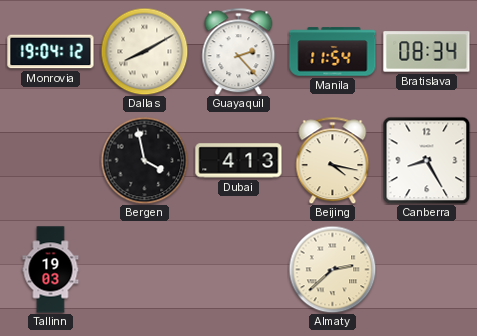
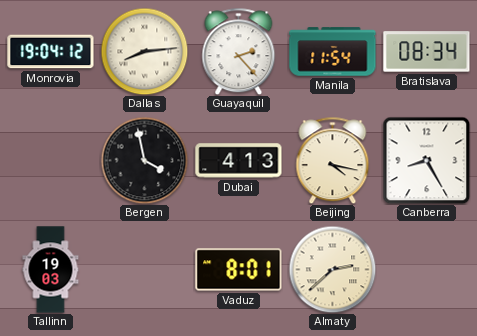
Dallas: 8:10 -> 8:14 (144, 51)
Vaduz: none -> 8:01 (239, 270)
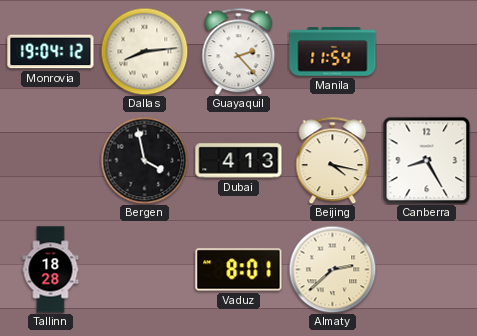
Bratislava: 08:34 -> none (427, 52)
Tallinn: 19:03 -> 18:28 (51, 270)
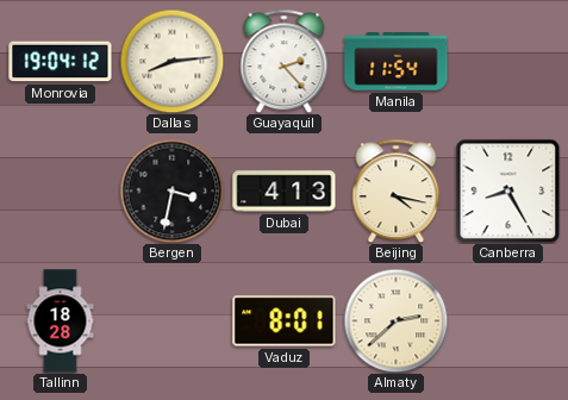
Bergen: 3:58 -> 3:32 (171, 190)
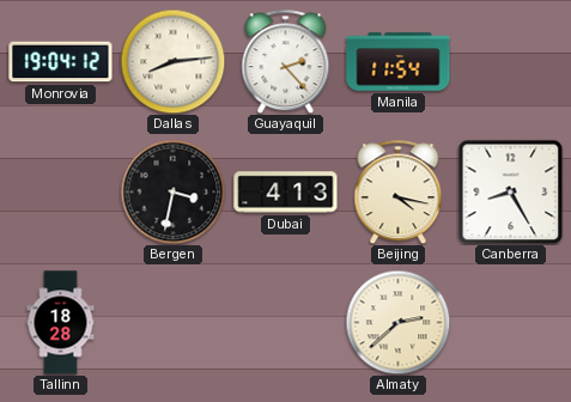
Vaduz: 8:01 -> none (285, 321)
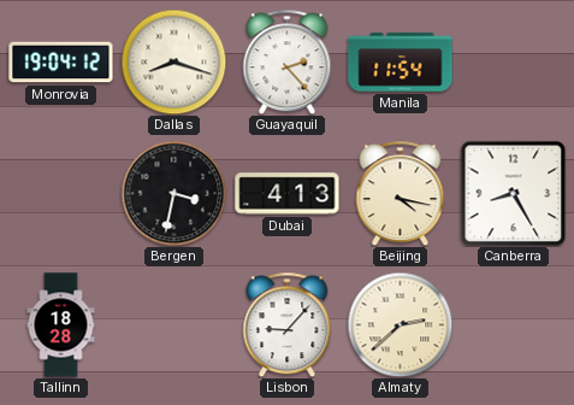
Dallas: 8:14 -> 8:18 (173, 61)
Lisbon: none -> 9:07 (288, 324)
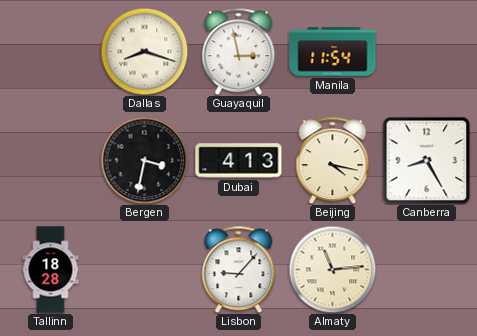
Monrovia: 19:04 -> none (61, 63)
Guayaquil: 2:23 -> 2:58 (239, 51)
Almaty: 2:38 -> 11:14 (332, 269)
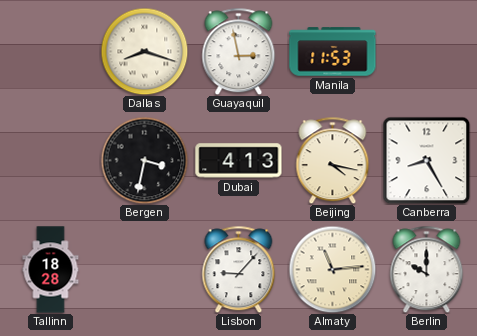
Manila: 11:54 -> 11:53 (333, 52)
Berlin: none -> 10:00 (427, 269)
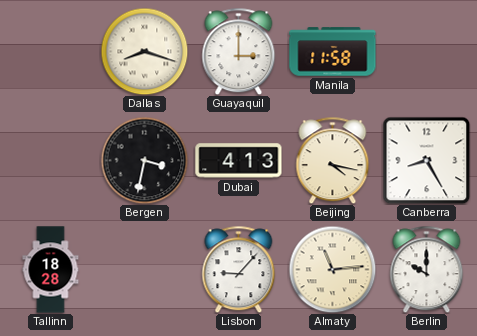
Guayaquil: 2:58 -> 3:00 (239, 51)
Manila: 11:53 -> 11:58 (333, 52)
